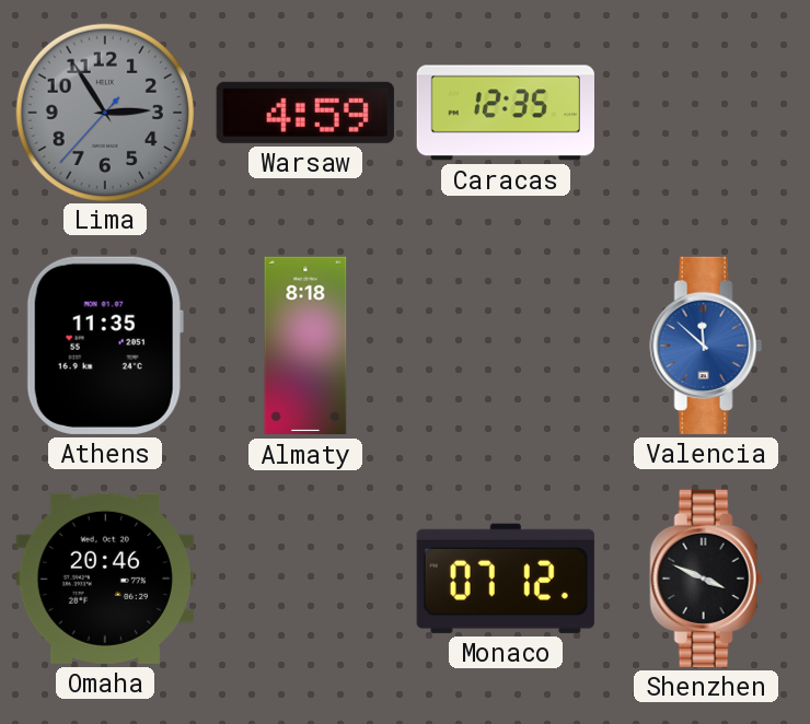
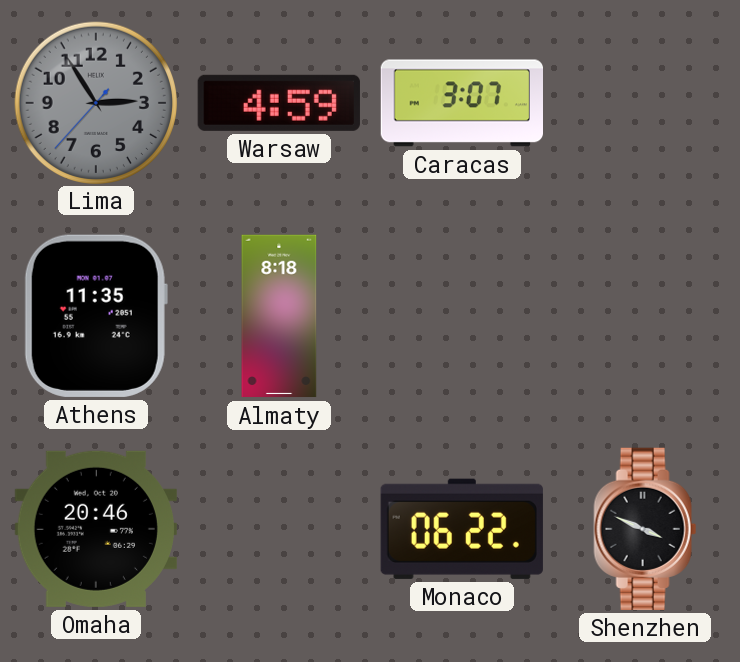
Caracas: 12:35 -> 3:07 (461, 103)
Valencia: 11:52 -> none (706, 346)
Monaco: 07:12 -> 06:22 (462, 529)
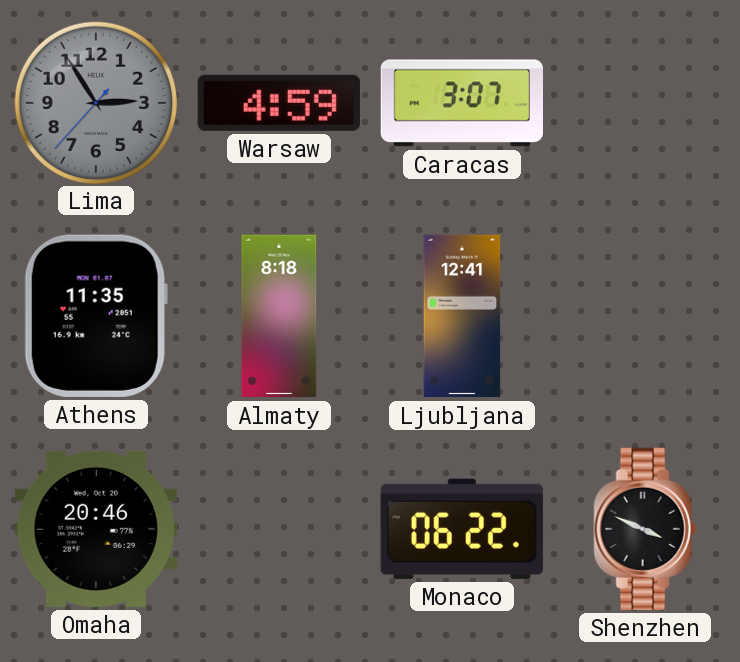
Ljubljana: none -> 12:41 (462, 316)
